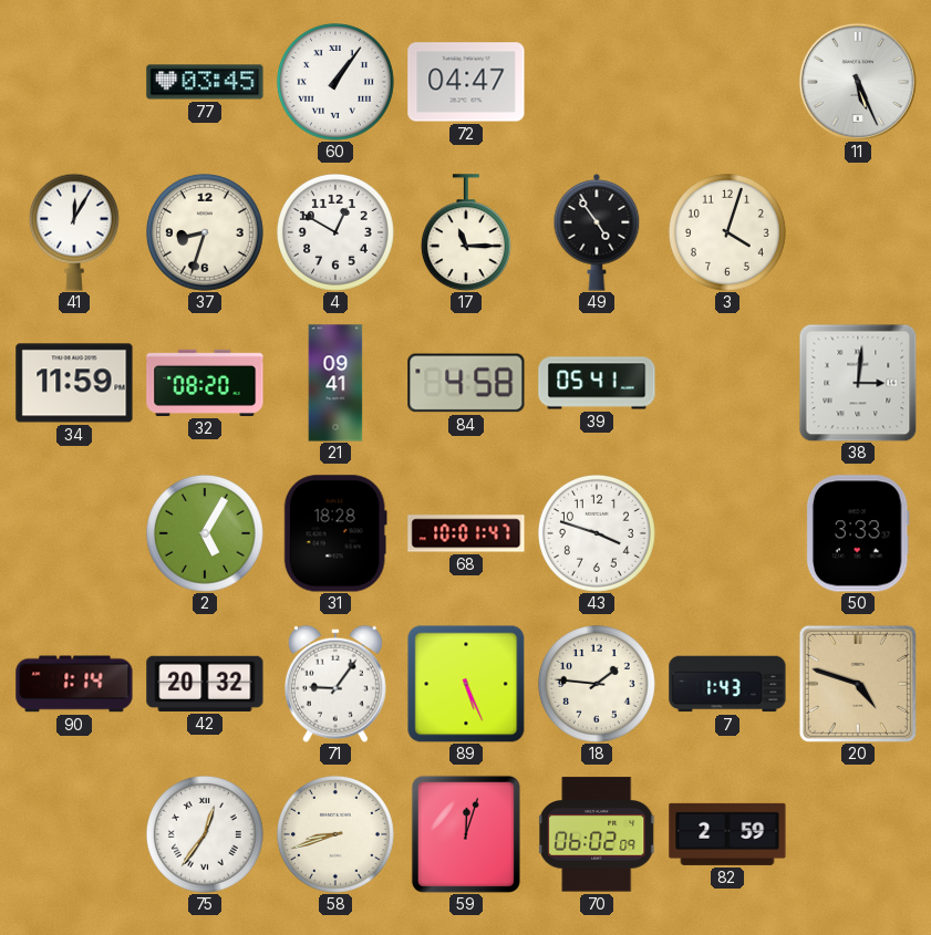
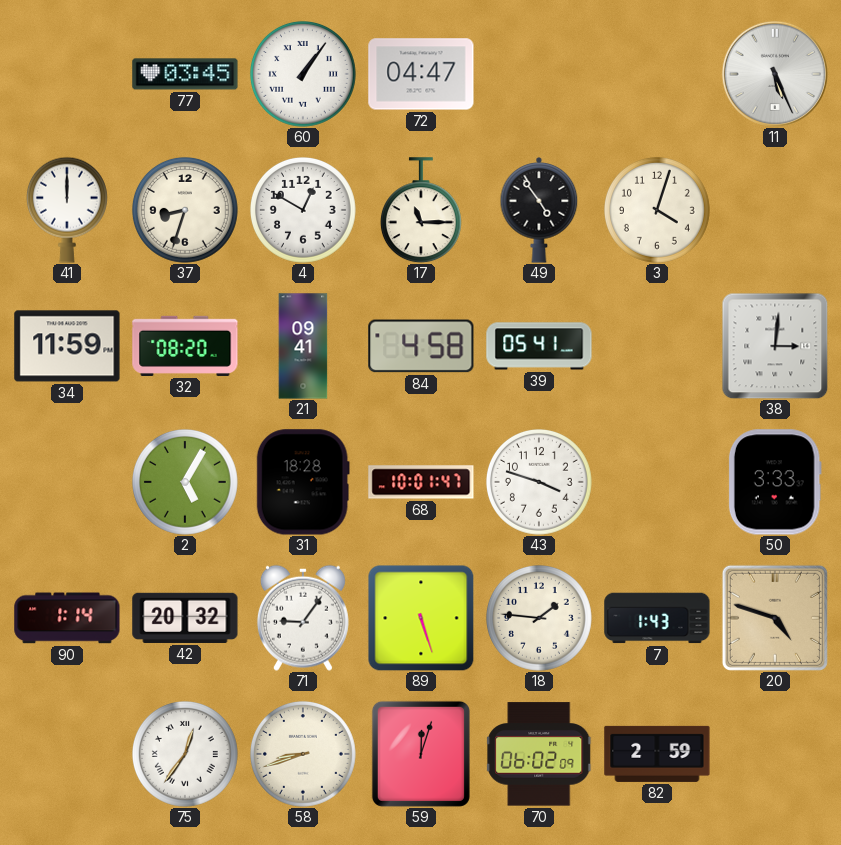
41: 12:05 -> 12:00 (67, 210)
89: 5:26 -> 5:27 (421, 618)
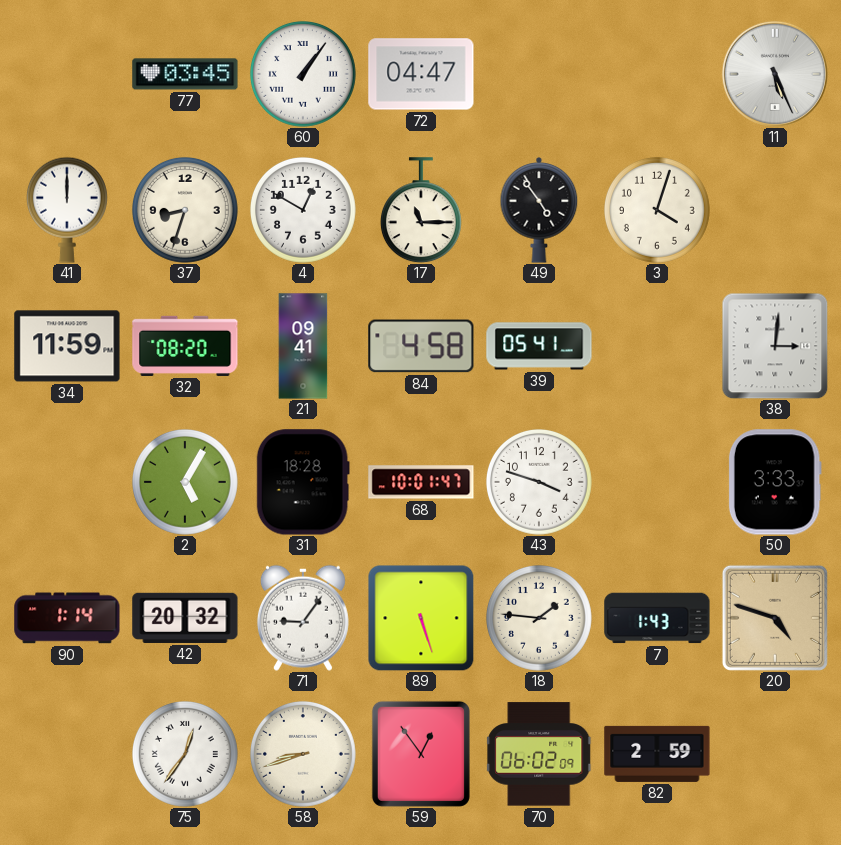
59: 12:03 -> 12:54 (421, 754)
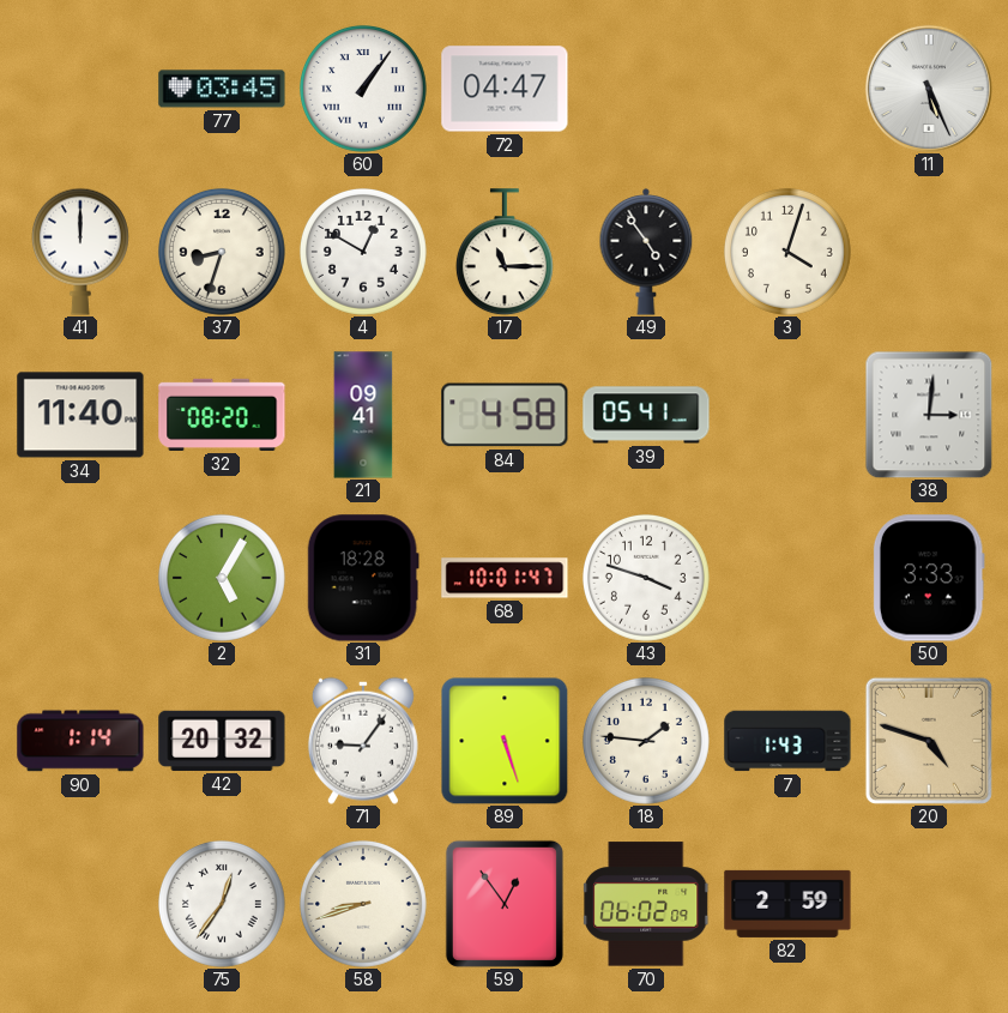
34: 11:59 -> 11:40 (80, 415)
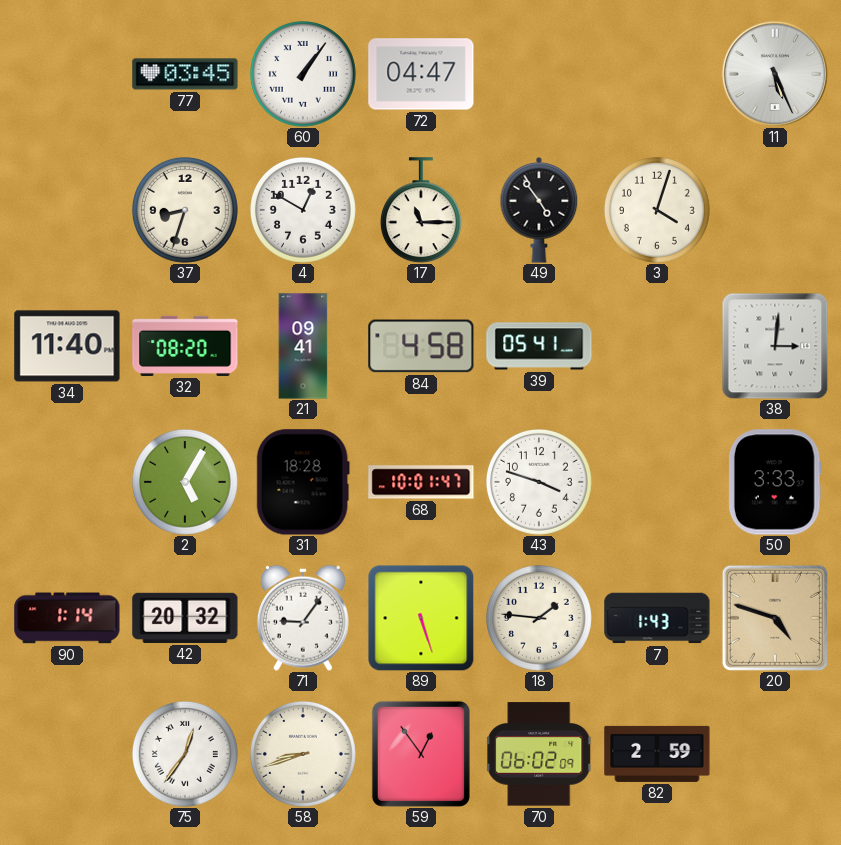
41: 12:00 -> none (80, 252)
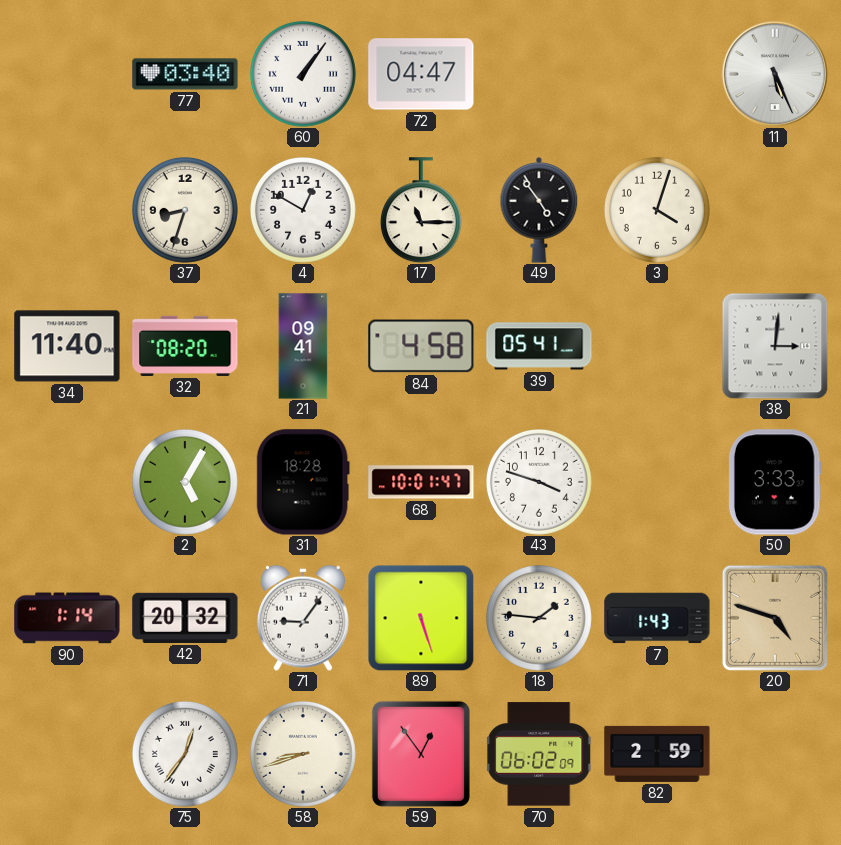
77: 03:45 -> 03:40 (185, 74)
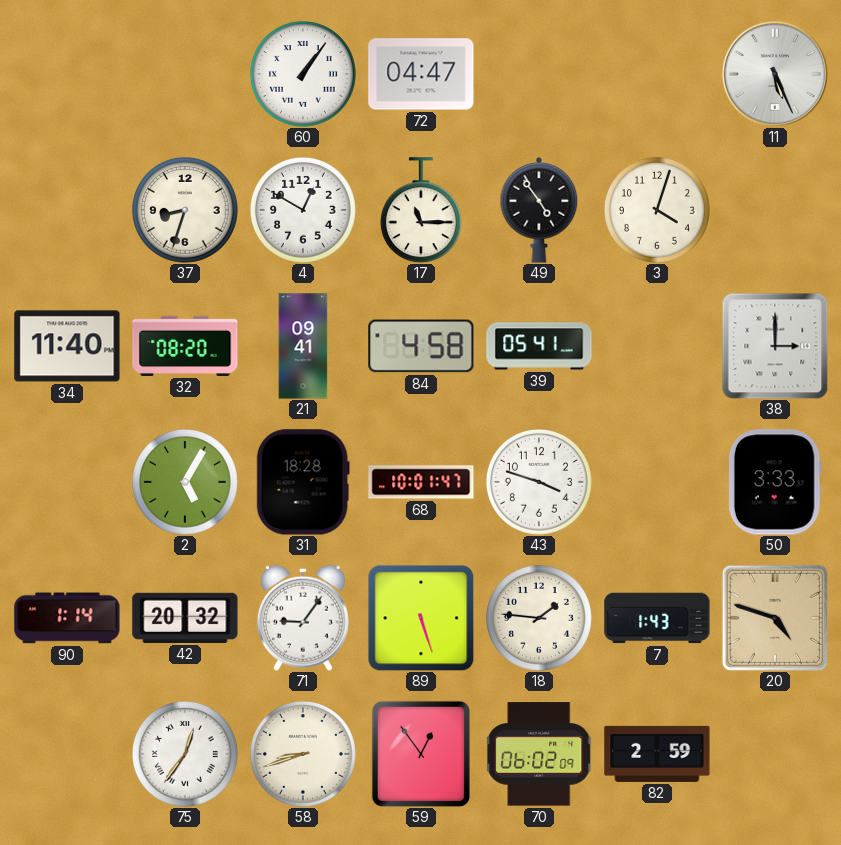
77: 03:40 -> none (185, 74)
38: 3:01 -> 3:00 (775, 346)
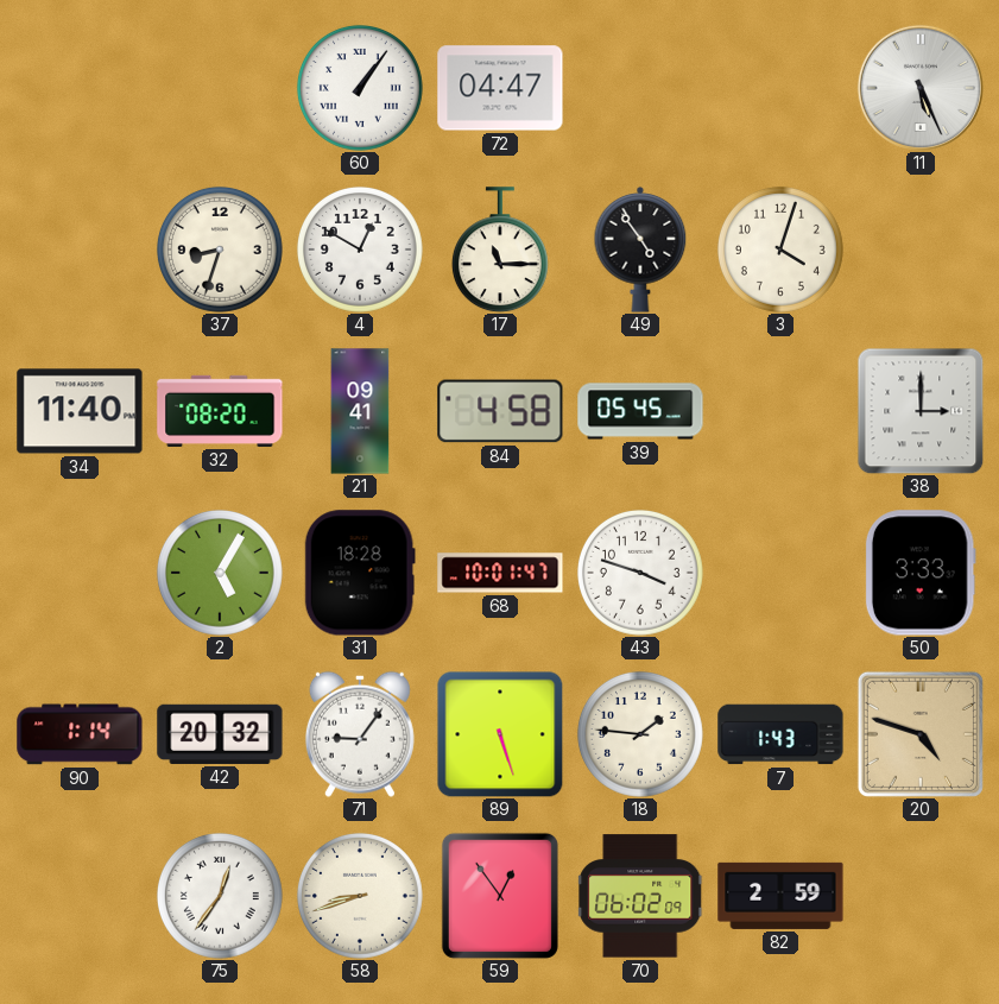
39: 05:41 -> 05:45 (640, 411)
